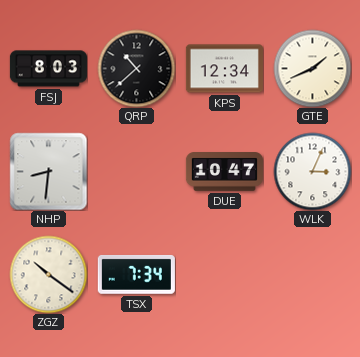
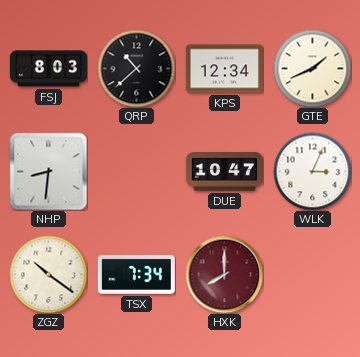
HXK: none -> 8:00 (224, 274)
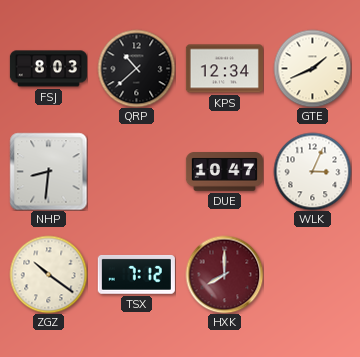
TSX: 7:34 -> 7:12 (136, 274)
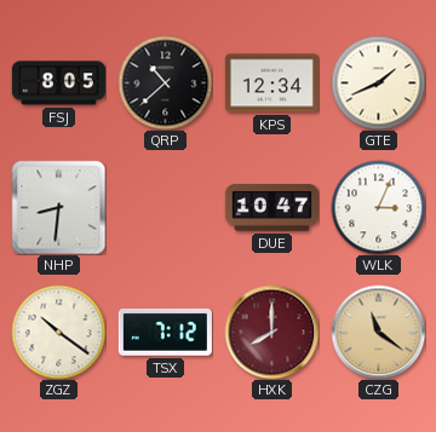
FSJ: 8:03 -> 8:05 (58, 83)
CZG: none -> 11:21 (378, 332)
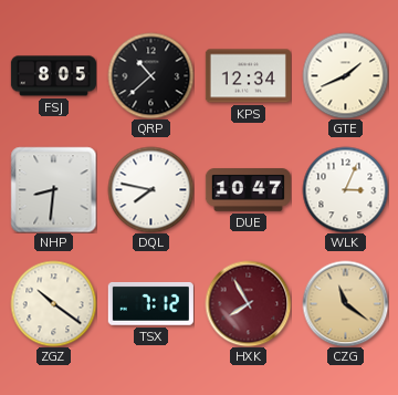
DQL: none -> 7:47 (150, 189)
HXK: 8:00 -> 7:55 (248, 303)
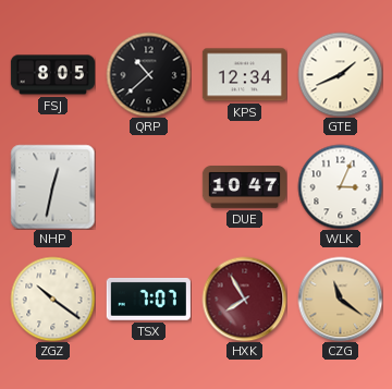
NHP: 8:31 -> 12:32 (52, 186)
DQL: 7:47 -> none (150, 189)
TSX: 7:12 -> 7:07 (148, 299)
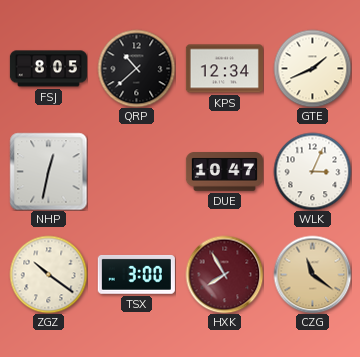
TSX: 7:07 -> 3:00 (136, 274)
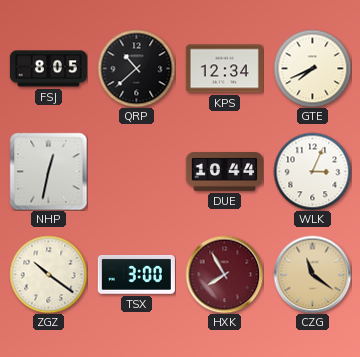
GTE: 1:41 -> 7:41 (312, 68)
DUE: 10:47 -> 10:44 (224, 172)
